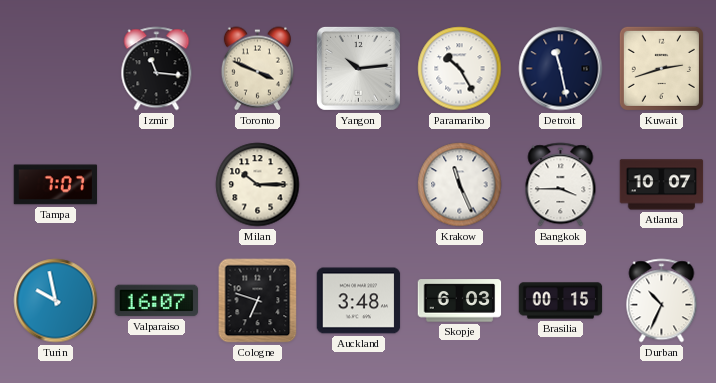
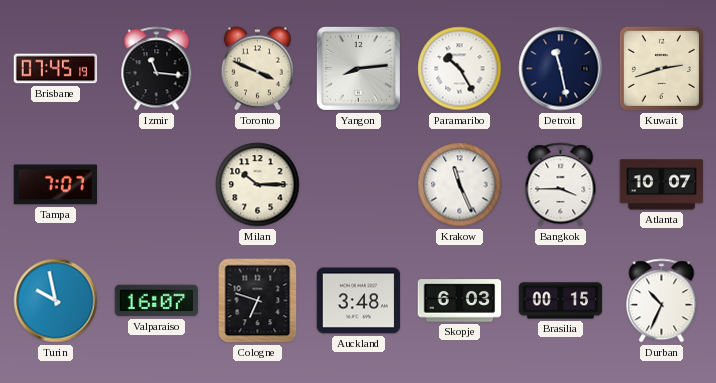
Brisbane: none -> 07:45 (56, 69)
Yangon: 10:14 -> 8:14 (358, 68)
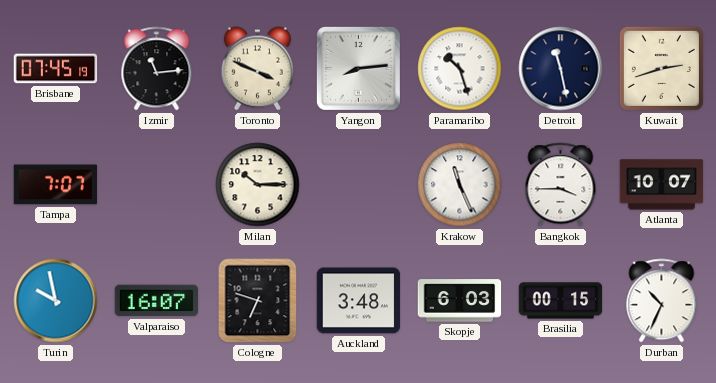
Izmir: 11:16 -> 11:14 (157, 69)
Paramaribo: 10:25 -> 10:27 (460, 69)
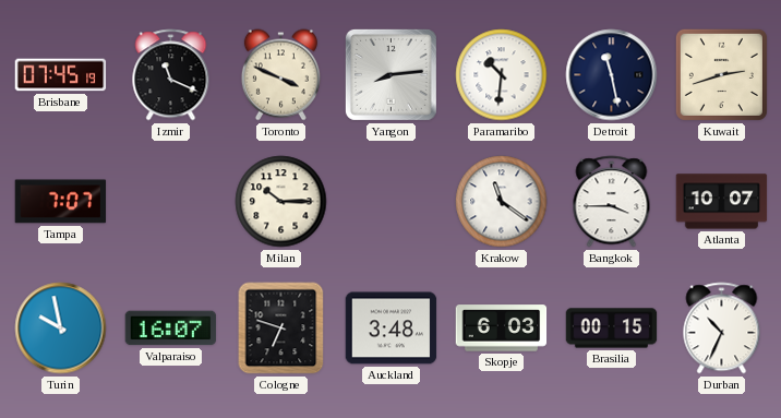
Izmir: 11:14 -> 11:19 (171, 75)
Paramaribo: 10:27 -> 10:31 (502, 75)
Krakow: 11:26 -> 11:21 (502, 202)
